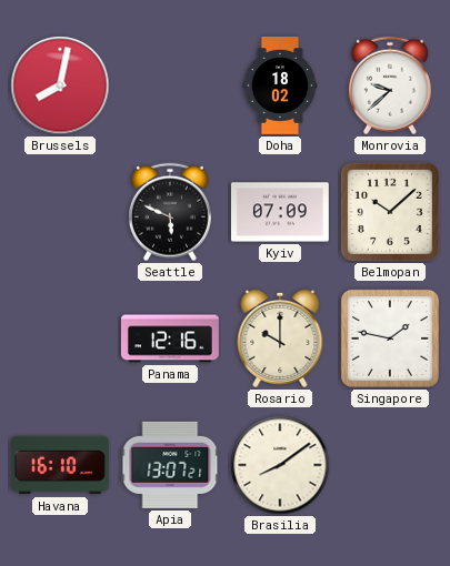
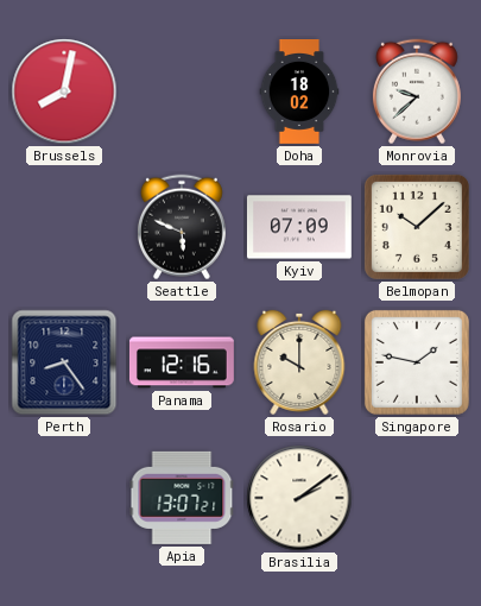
Perth: none -> 8:24 (64, 362)
Havana: 16:10 -> none (60, 465)
Brasilia: 8:09 -> 2:09 (299, 498)
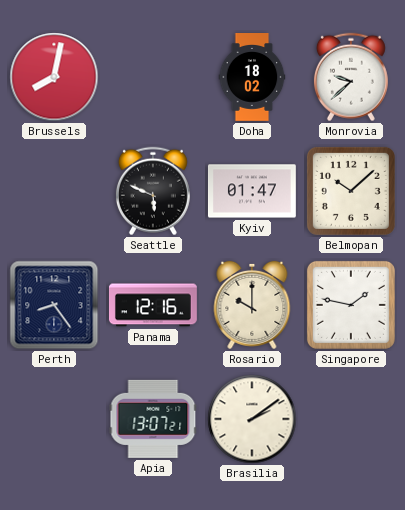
Kyiv: 07:09 -> 01:47 (252, 191)
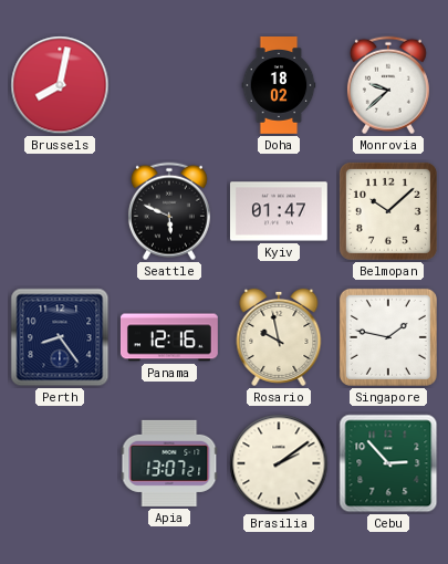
Rosario: 10:00 -> 9:58 (279, 337)
Cebu: none -> 2:53 (388, 463)
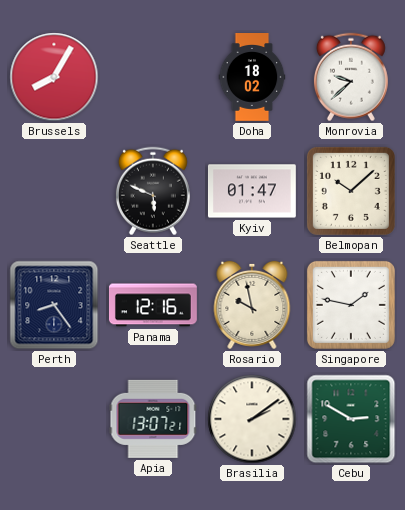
Brussels: 8:02 -> 8:05 (54, 77)
Cebu: 2:53 -> 2:50 (351, 419)
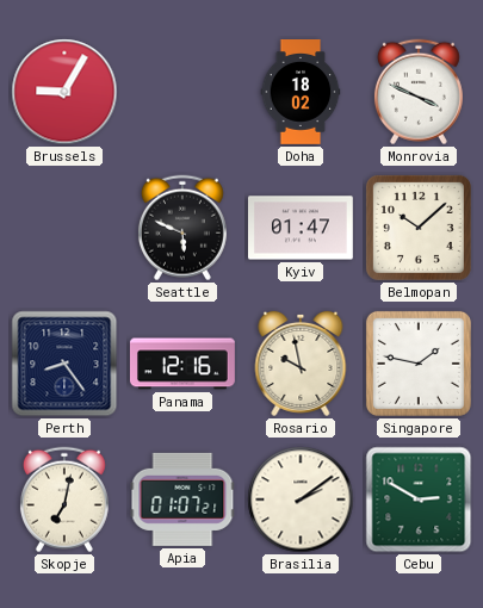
Brussels: 8:05 -> 9:05 (64, 92)
Monrovia: 9:38 -> 3:49 (419, 92)
Skopje: none -> 7:02 (64, 500)
Apia: 13:07 -> 01:07 (182, 500)
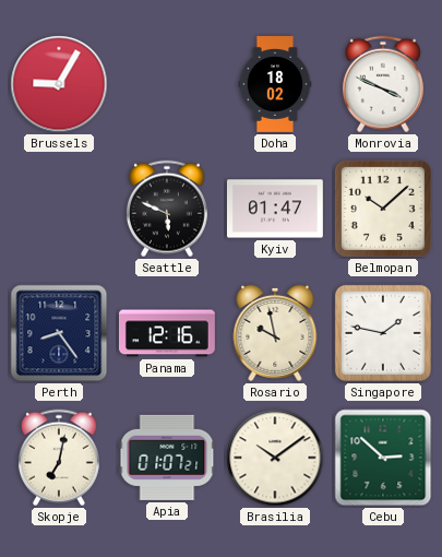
Brasilia: 2:09 -> 10:09 (275, 458)
Cebu: 2:50 -> 2:52 (383, 458)
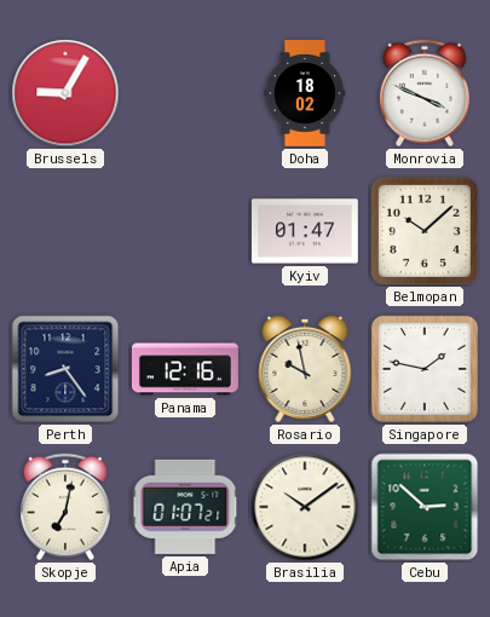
Seattle: 5:49 -> none (167, 209)
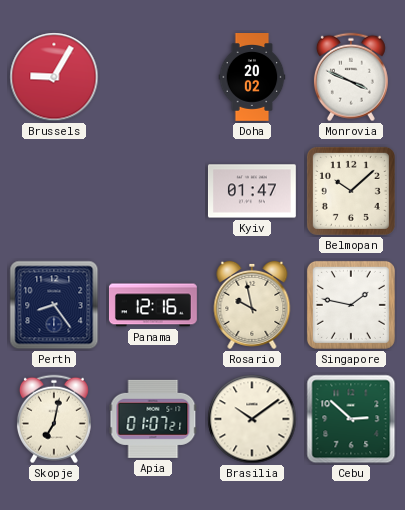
Doha: 18:02 -> 20:02 (252, 78)
